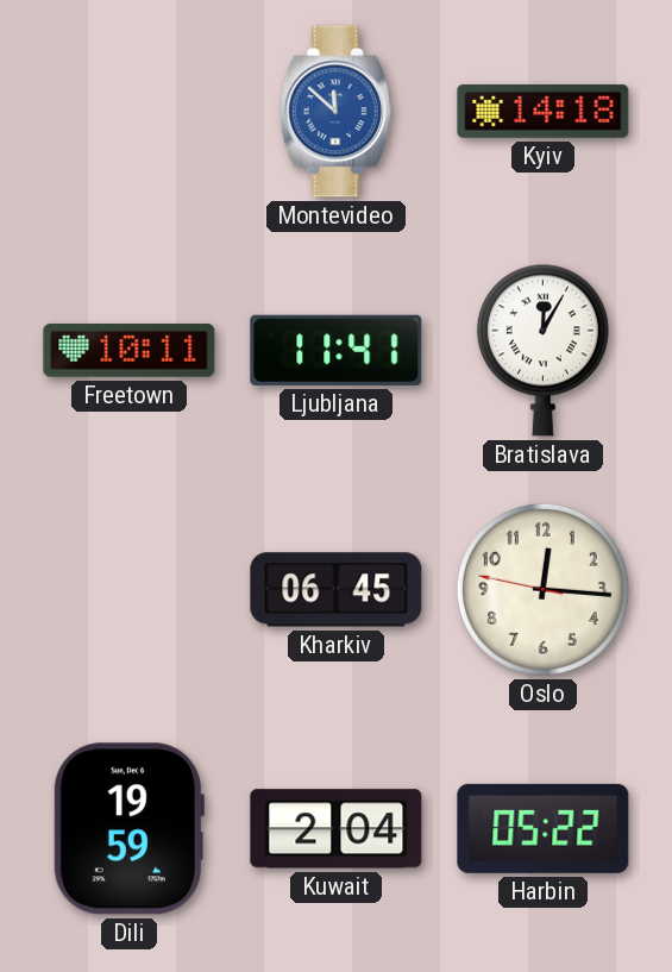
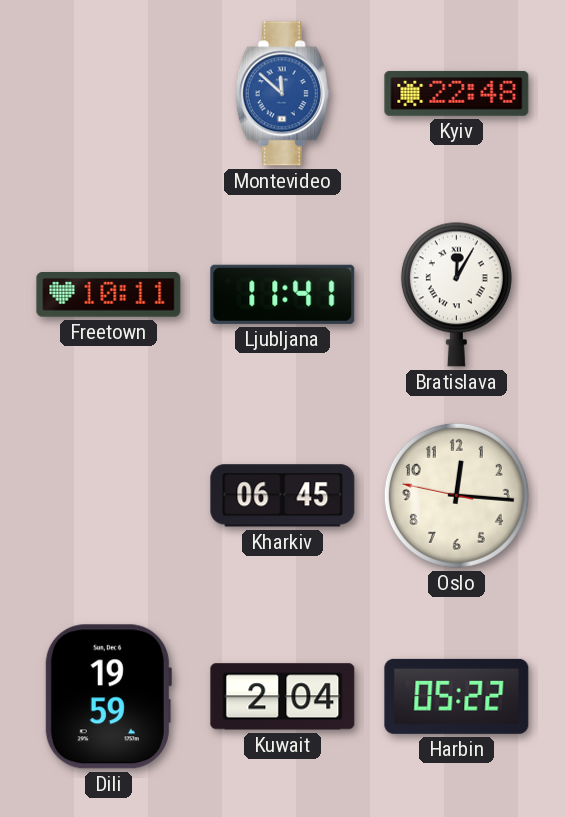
Kyiv: 14:18 -> 22:48 (457, 93)
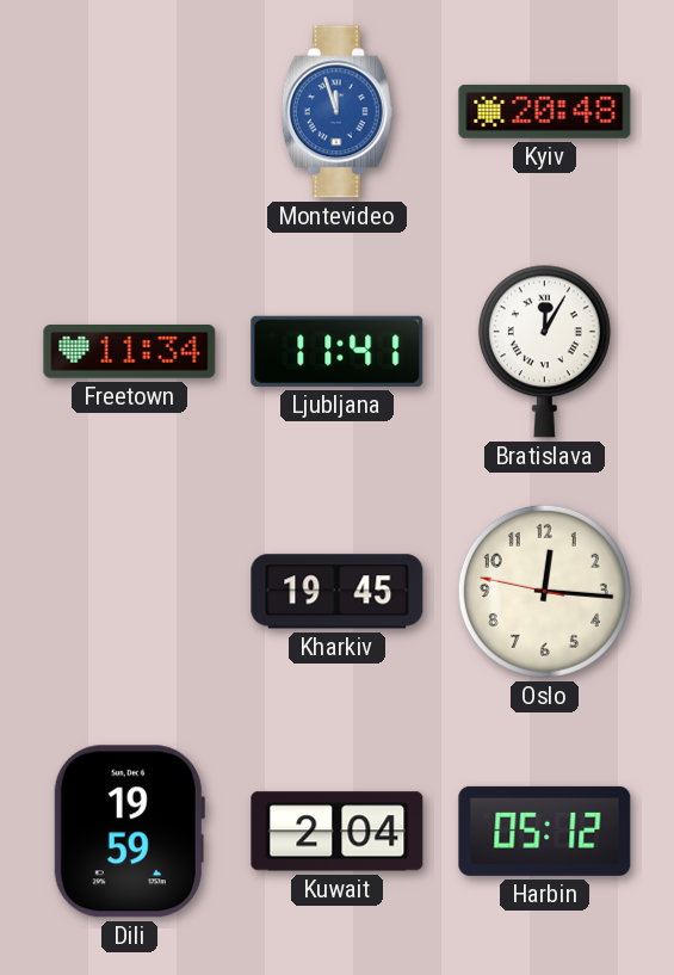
Montevideo: 11:52 -> 11:57 (336, 112)
Kyiv: 22:48 -> 20:48 (545, 111)
Freetown: 10:11 -> 11:34 (130, 352)
Kharkiv: 06:45 -> 19:45 (338, 592)
Harbin: 05:22 -> 05:12 (545, 831)
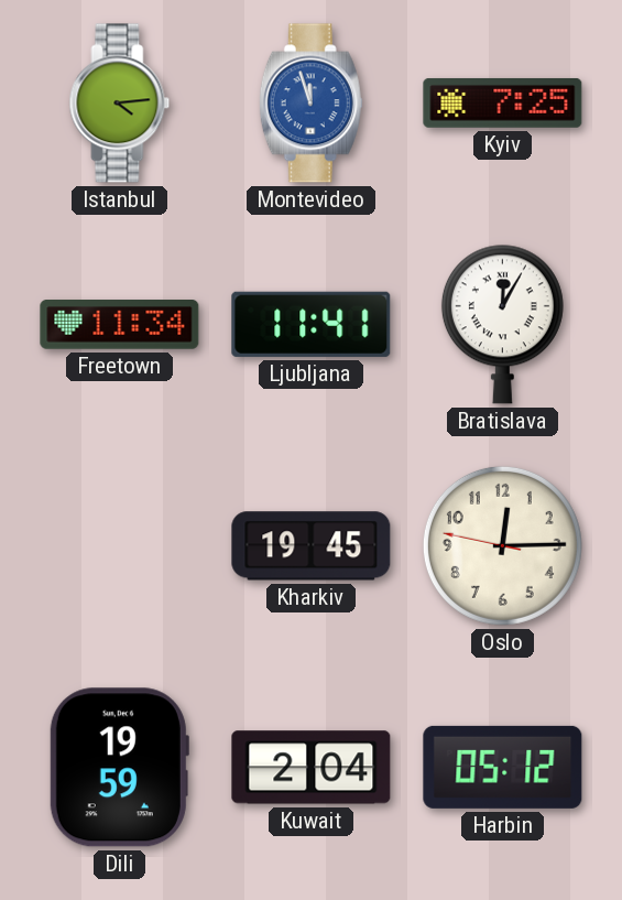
Istanbul: none -> 4:14 (120, 104)
Kyiv: 20:48 -> 7:25 (503, 102)
Oslo: 12:15 -> 12:14 (502, 545)
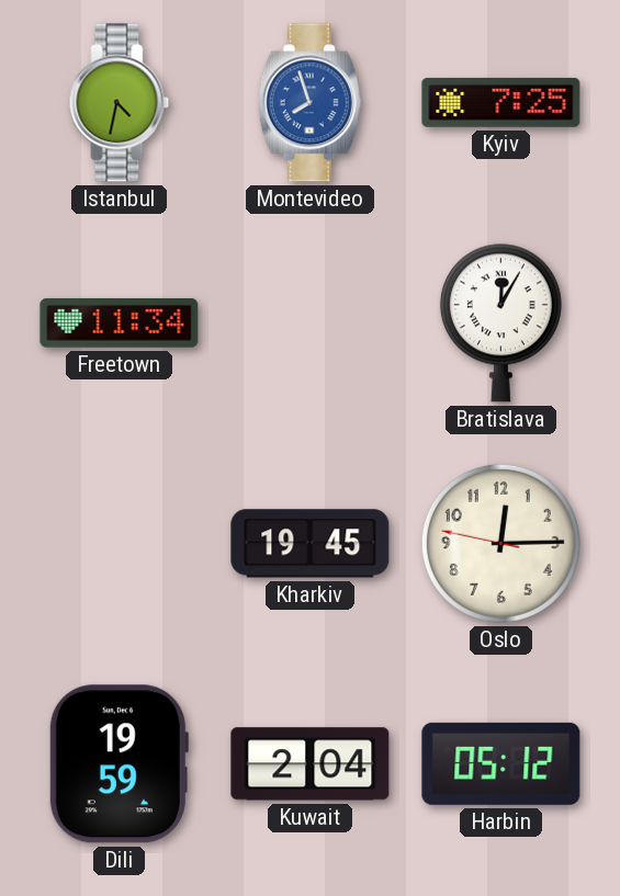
Istanbul: 4:14 -> 4:32 (120, 103)
Montevideo: 11:57 -> 7:57 (309, 103)
Ljubljana: 11:41 -> none (312, 324)
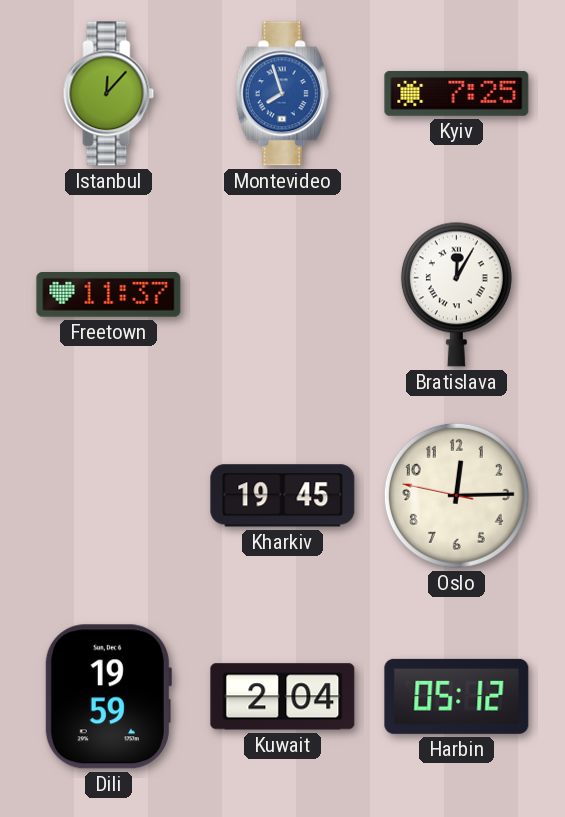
Istanbul: 4:32 -> 12:07 (109, 94)
Freetown: 11:34 -> 11:37 (109, 295)
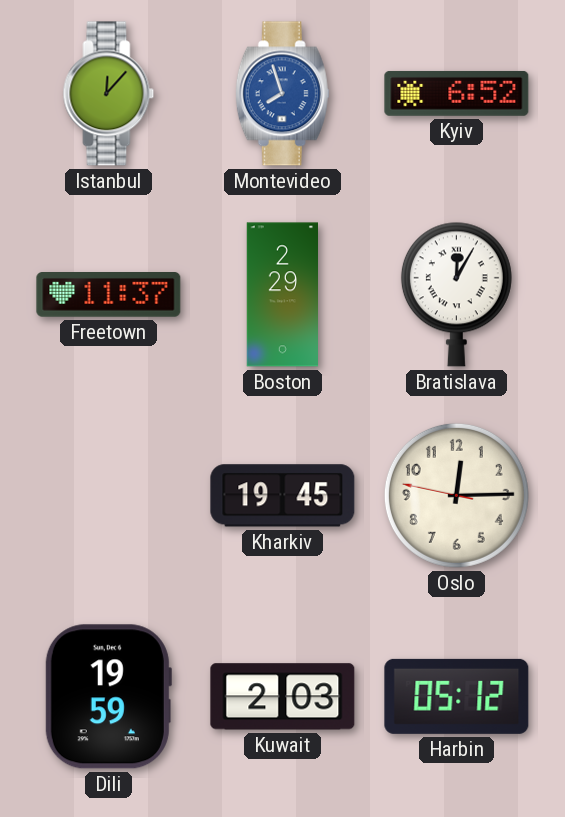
Kyiv: 7:25 -> 6:52 (457, 93)
Boston: none -> 2:29 (283, 295)
Kuwait: 2:04 -> 2:03 (283, 697)
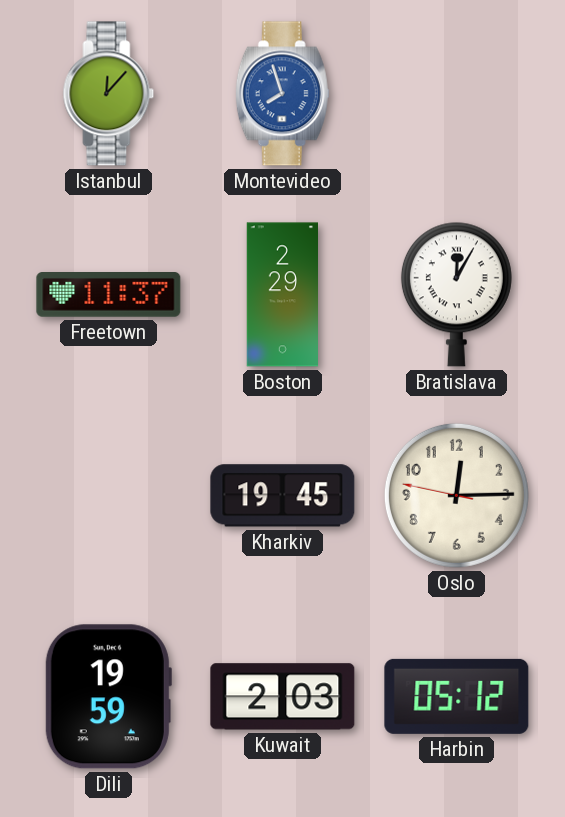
Kyiv: 6:52 -> none (457, 93)
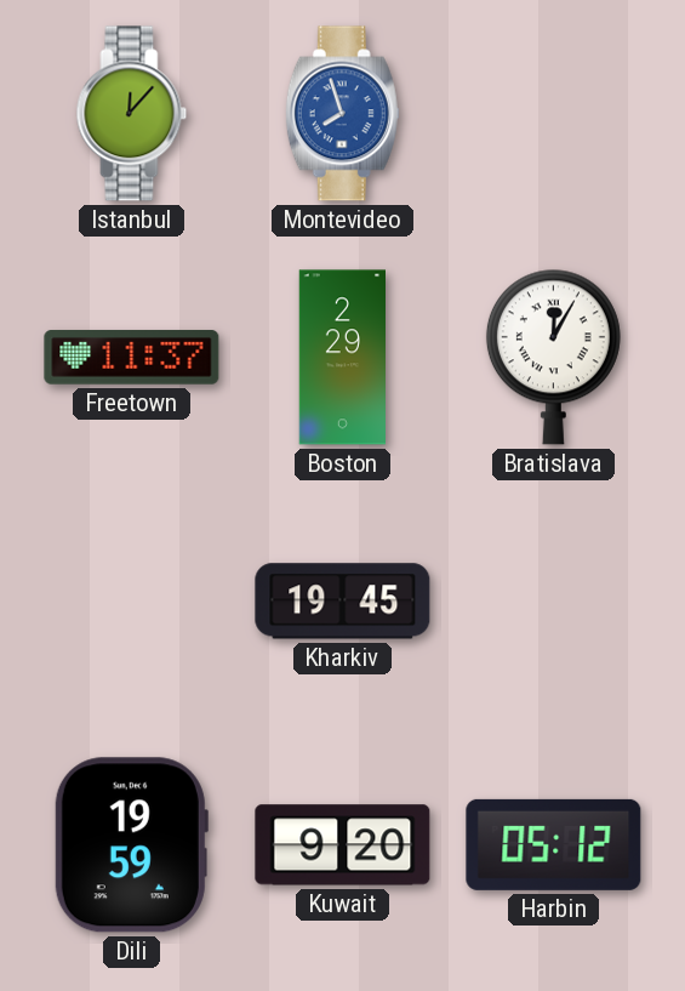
Oslo: 12:14 -> none (456, 495)
Kuwait: 2:03 -> 9:20 (343, 845)
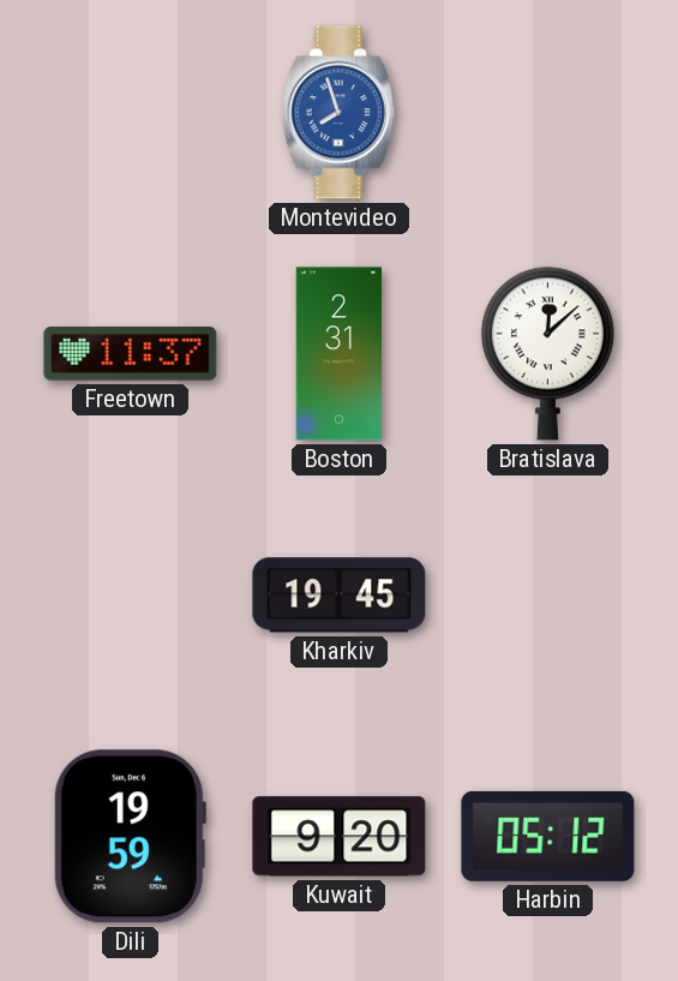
Istanbul: 12:07 -> none (132, 114)
Boston: 2:29 -> 2:31 (340, 354)
Bratislava: 12:05 -> 12:08 (547, 353)
